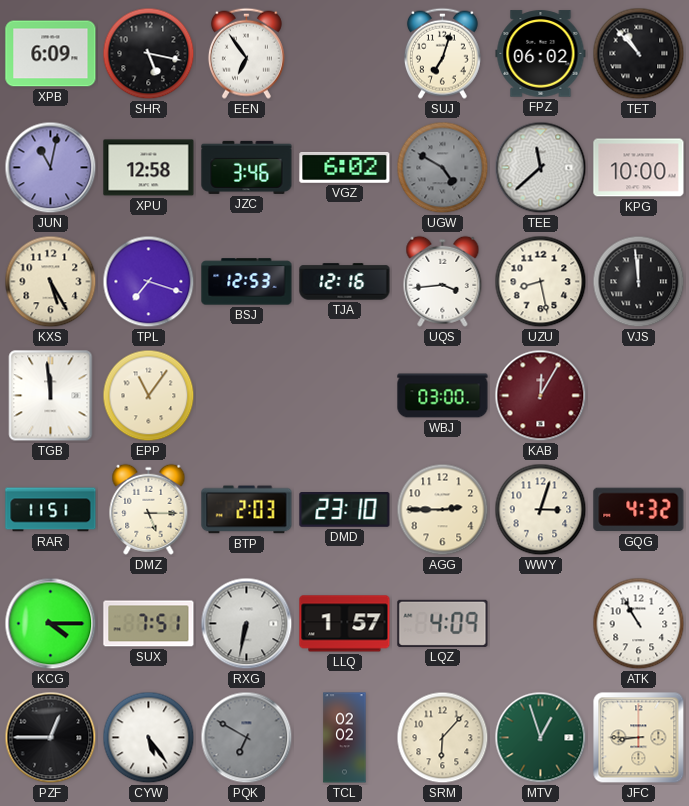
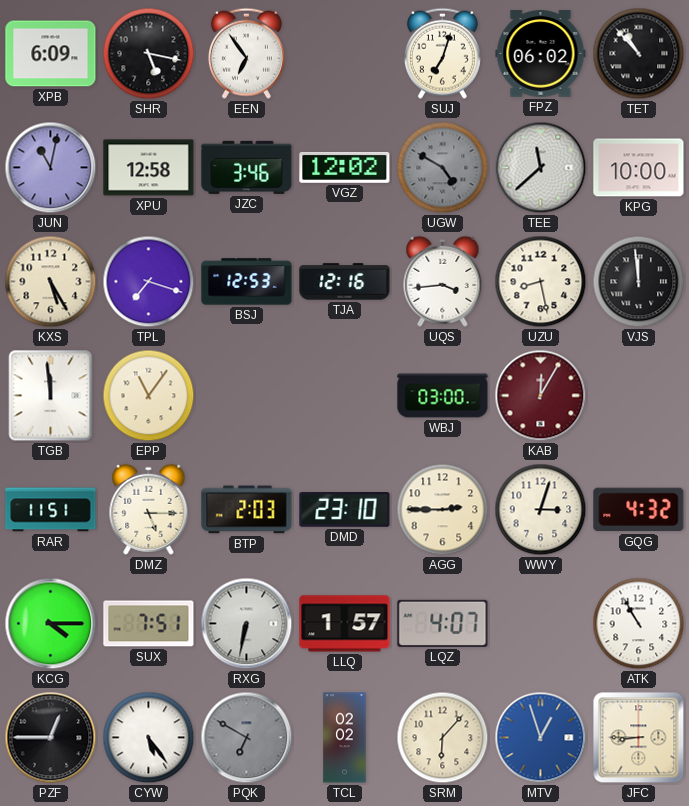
VGZ: 6:02 -> 12:02 (345, 167)
LQZ: 4:09 -> 4:07 (443, 623)
MTV dial: green -> blue (541, 738)
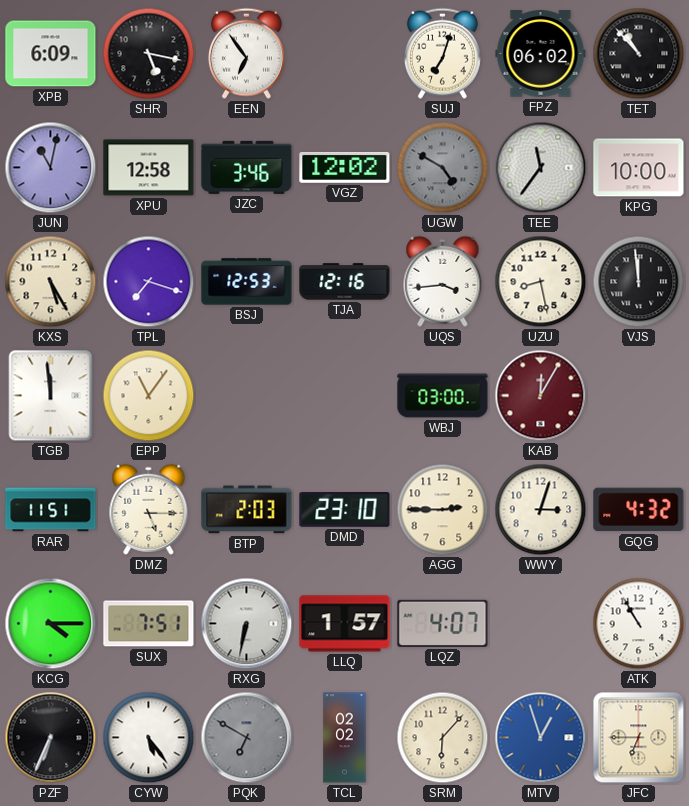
TEE: 11:38 -> 11:36 (541, 168)
PZF: 12:45 -> 6:34 (51, 738)
JFC: 8:45 -> 6:45 (639, 738)
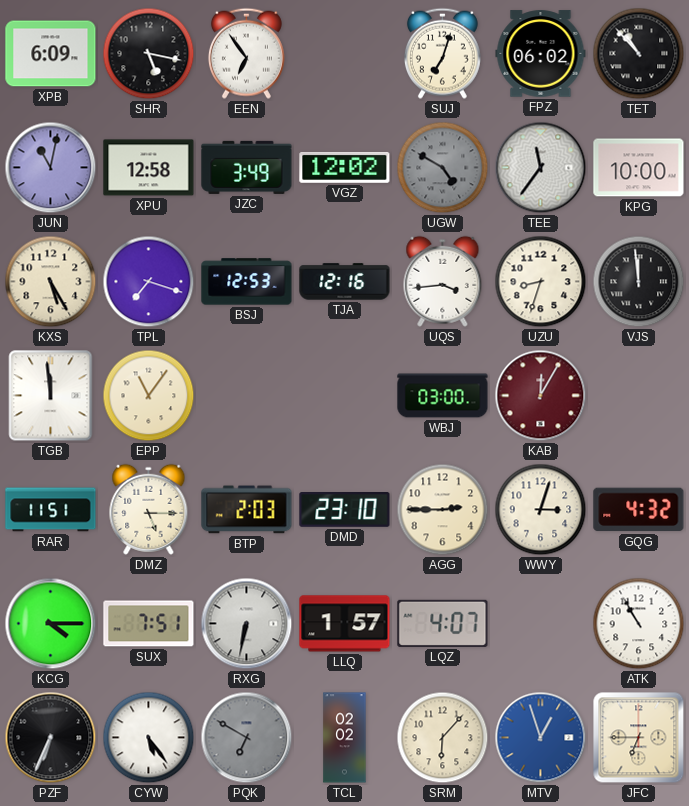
JZC: 3:46 -> 3:49 (247, 167)
UZU: 8:28 -> 8:33 (541, 282)
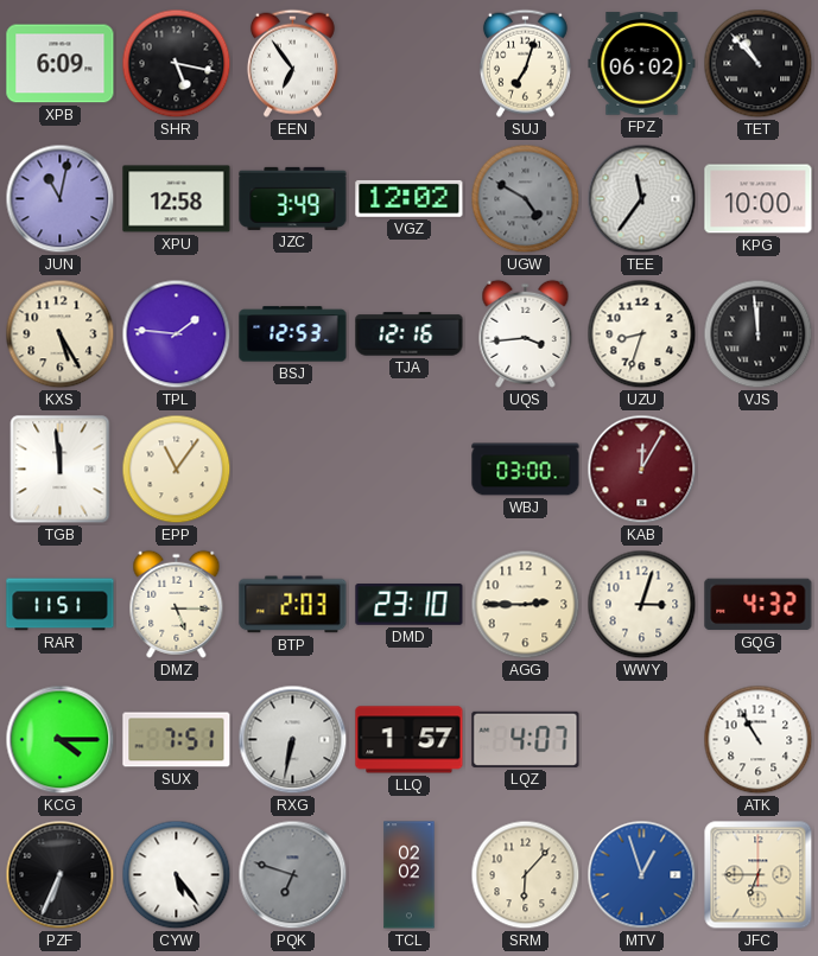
TPL: 7:18 -> 1:46 (177, 334)
PQK: 6:50 -> 6:48 (293, 875)
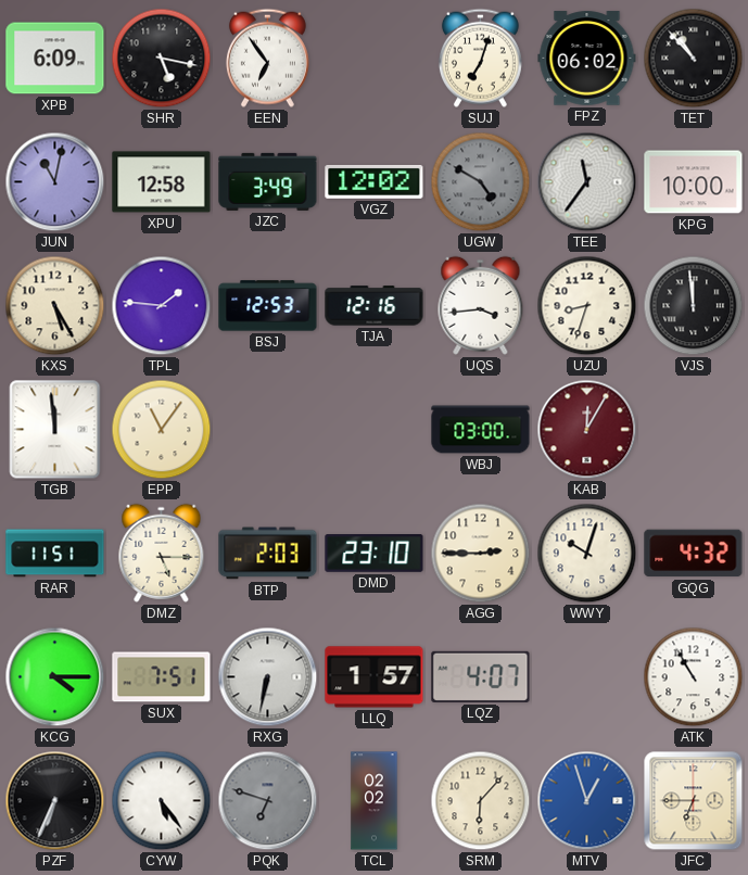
WWY: 3:03 -> 10:03 (587, 554)
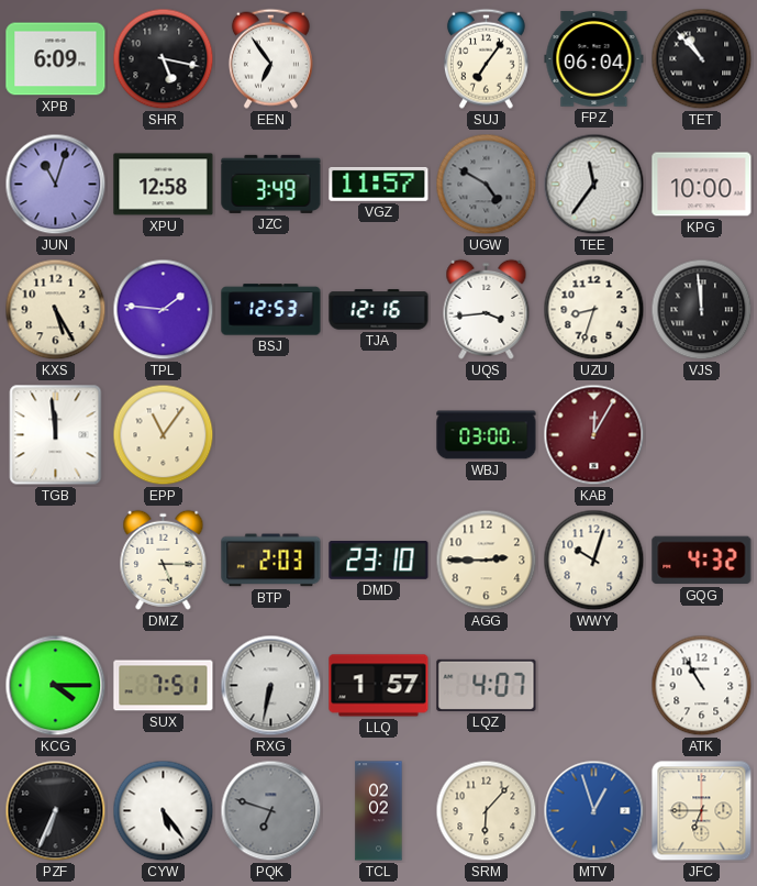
SUJ: 7:03 -> 7:06 (486, 58)
FPZ: 06:02 -> 06:04 (594, 59)
JUN: 11:02 -> 11:03 (56, 185)
VGZ: 12:02 -> 11:57 (379, 184)
RAR: 11:51 -> none (55, 554)
